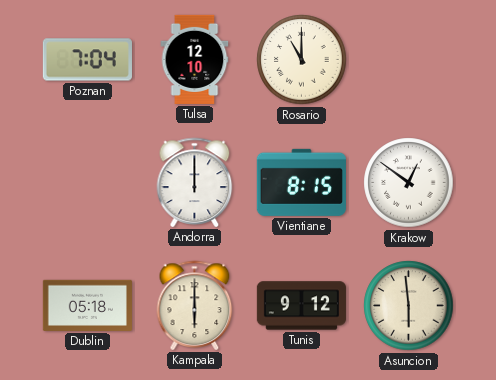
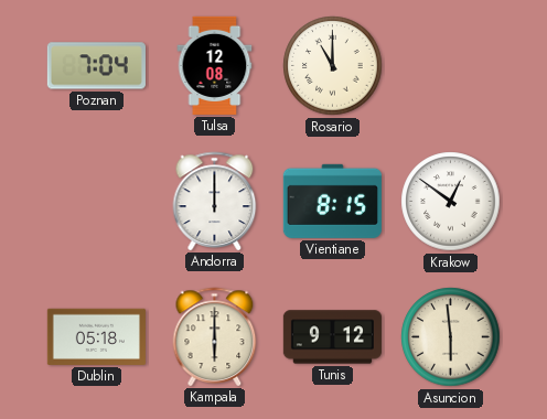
Tulsa: 12:10 -> 12:08 (215, 65)
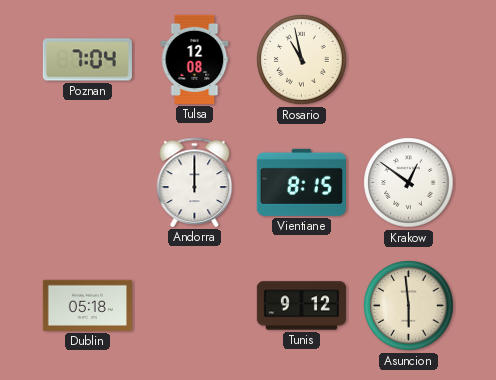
Rosario: 11:00 -> 10:58 (302, 60)
Kampala: 6:00 -> none (215, 336)
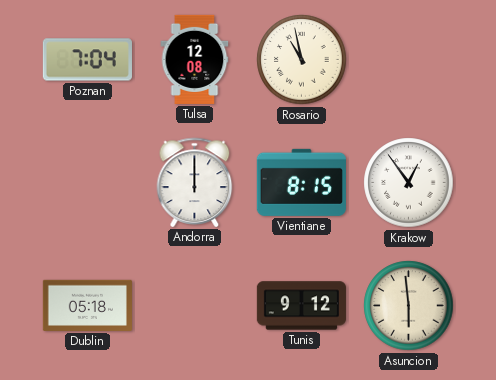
Krakow: 12:51 -> 12:54 (409, 183)
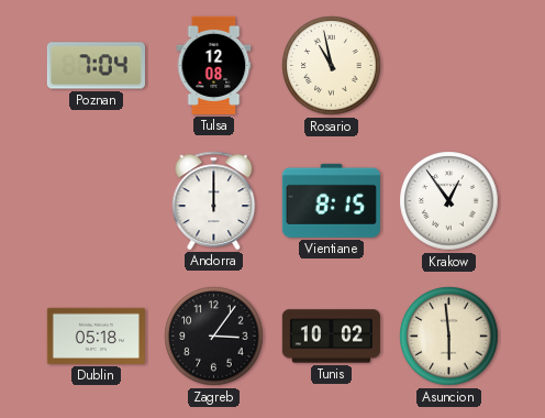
Zagreb: none -> 3:06 (214, 337)
Tunis: 9:12 -> 10:02 (331, 337)
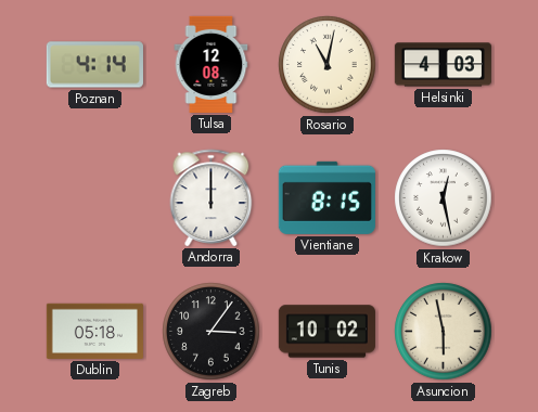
Poznan: 7:04 -> 4:14 (94, 65)
Rosario: 10:58 -> 11:02 (328, 65)
Helsinki: none -> 4:03 (443, 65)
Krakow: 12:54 -> 12:28 (444, 198)
Asuncion: 5:59 -> 5:58 (444, 332)
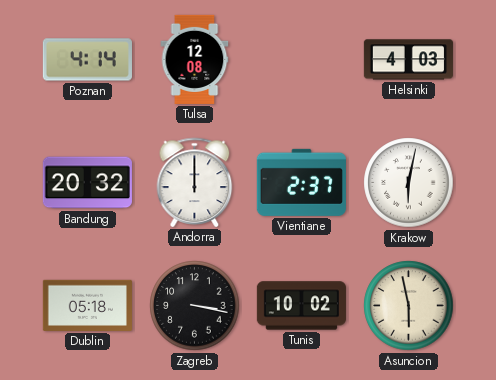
Rosario: 11:02 -> none (328, 65)
Bandung: none -> 20:32 (87, 183)
Vientiane: 8:15 -> 2:37 (301, 182)
Krakow: 12:28 -> 6:02 (409, 183)
Zagreb: 3:06 -> 3:17 (195, 306)
